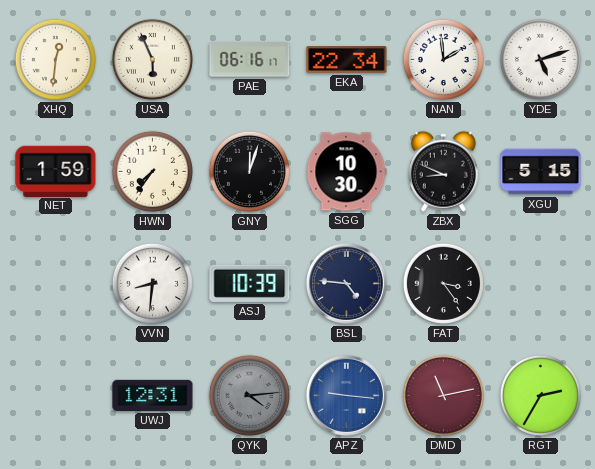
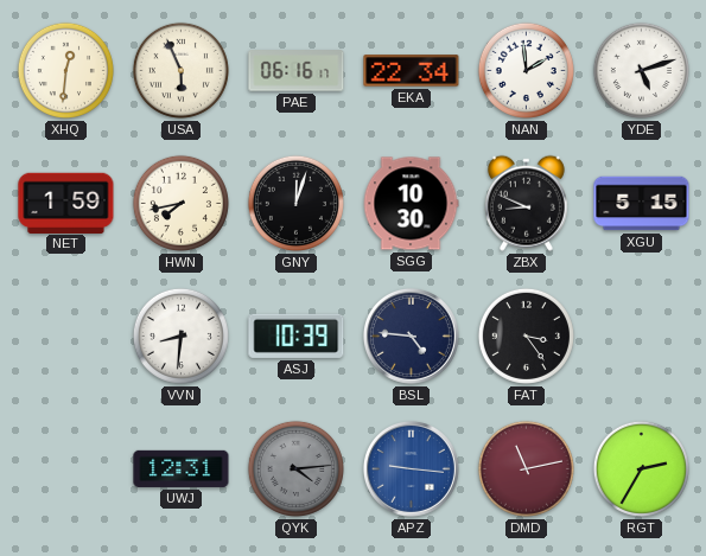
HWN: 7:36 -> 7:43 (180, 203)
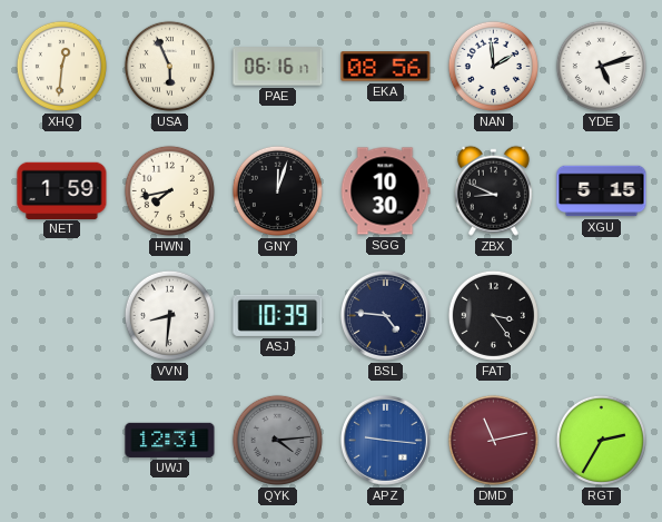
EKA: 22:34 -> 08:56 (386, 67)
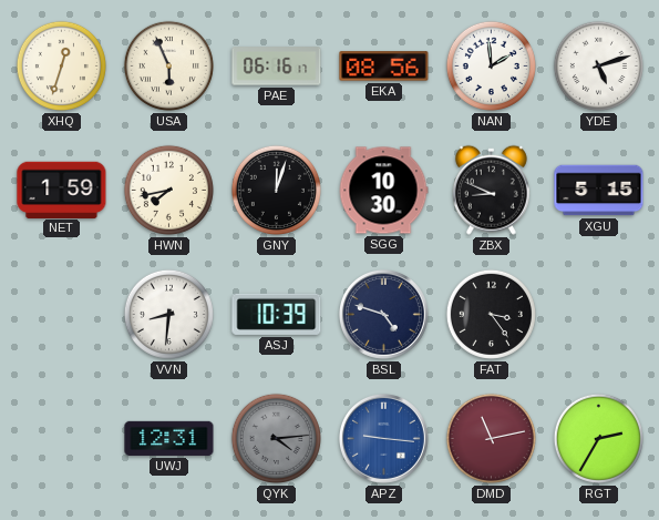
XHQ: 12:31 -> 12:33 (61, 65)
BSL: 4:46 -> 4:48 (383, 314)
